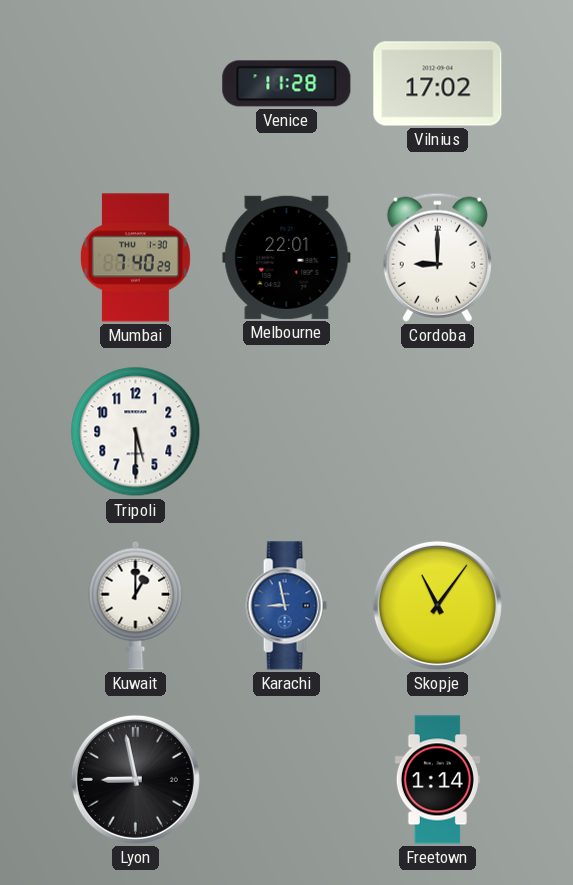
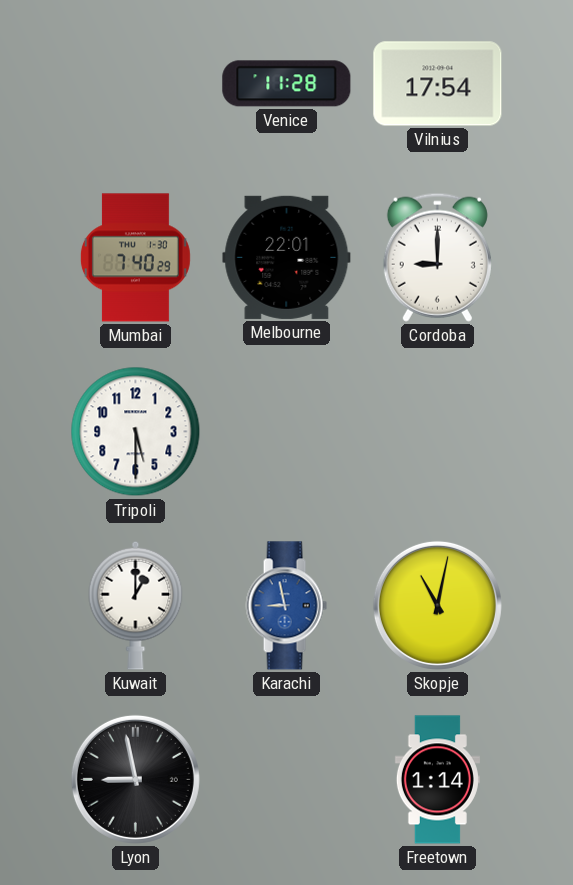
Vilnius: 17:02 -> 17:54 (438, 84)
Skopje: 11:06 -> 11:02 (437, 605)
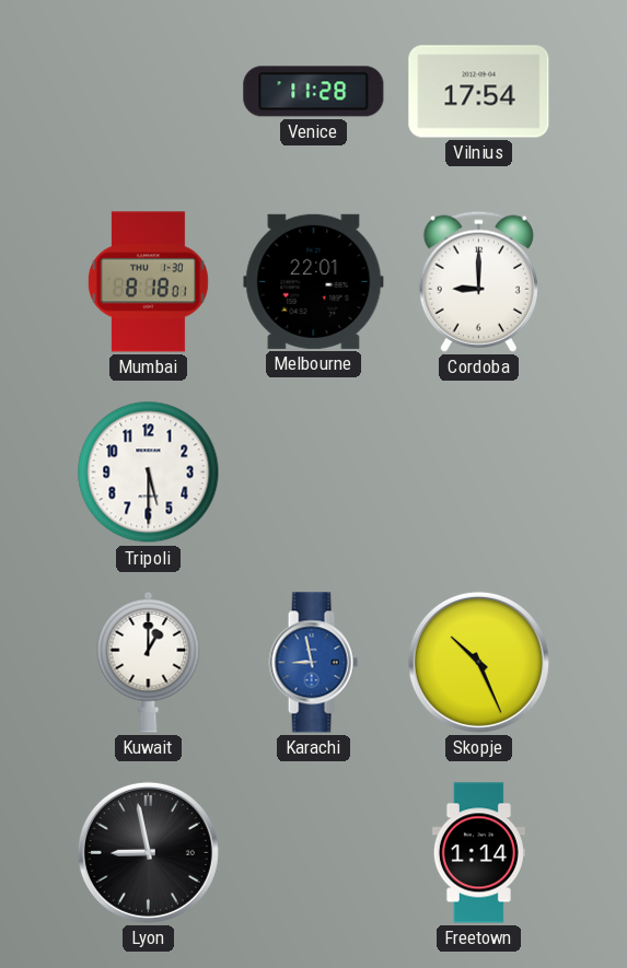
Mumbai: 7:40 -> 8:18 (148, 282)
Skopje: 11:02 -> 10:26 (478, 662)
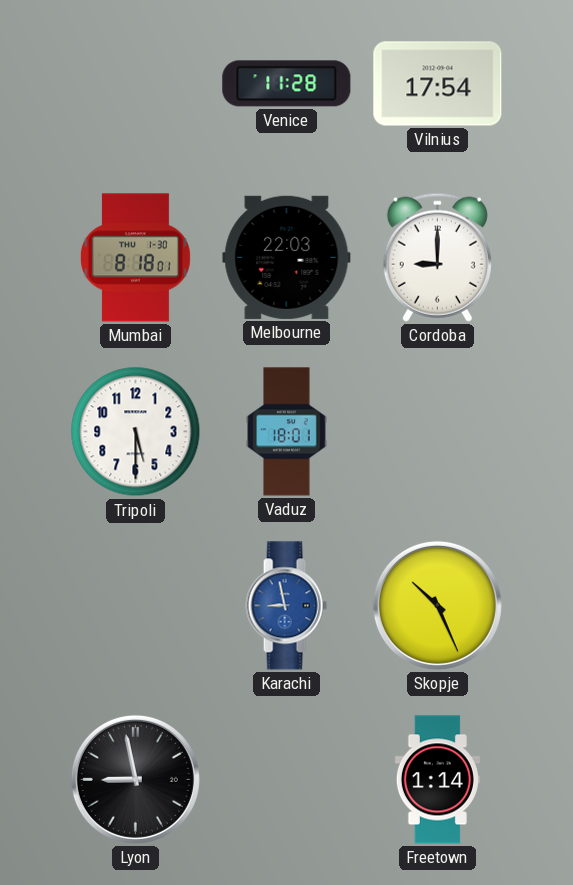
Melbourne: 22:01 -> 22:03 (287, 257)
Vaduz: none -> 18:01 (287, 432)
Kuwait: 1:00 -> none (149, 662)
